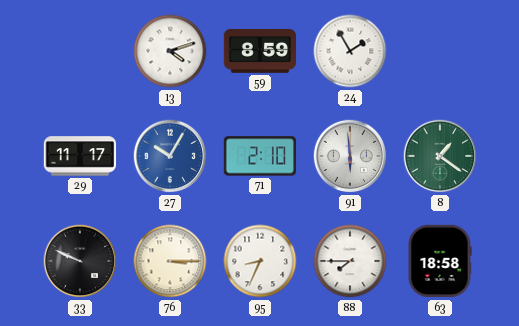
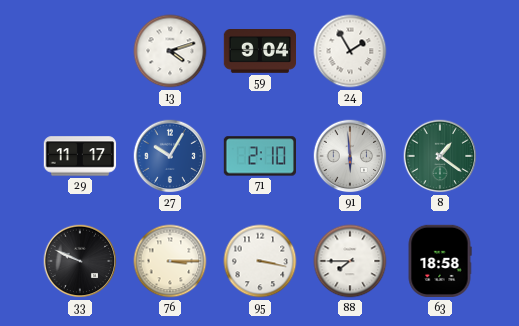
59: 8:59 -> 9:04 (259, 52)
95: 8:34 -> 3:17 (260, 261)
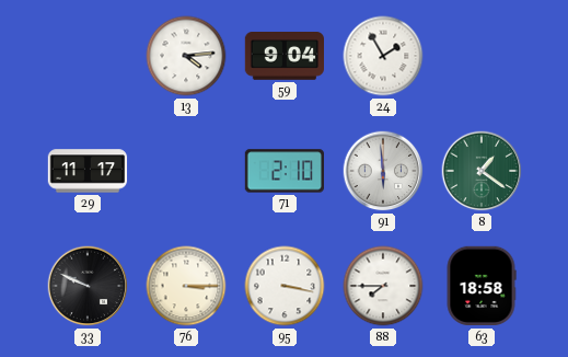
13: 4:12 -> 4:14 (186, 56)
27: 10:05 -> none (170, 156)
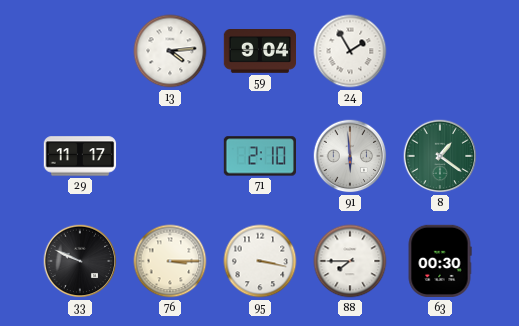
63: 18:58 -> 00:30 (440, 261)
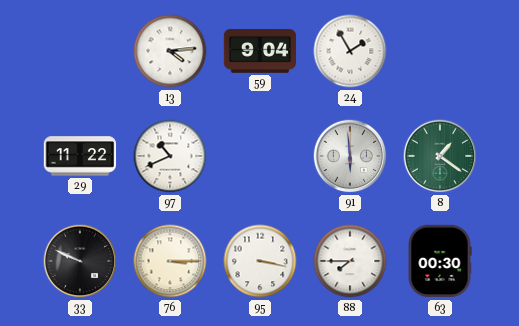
29: 11:17 -> 11:22 (80, 156)
97: none -> 10:41 (170, 156)
71: 2:10 -> none (259, 156)
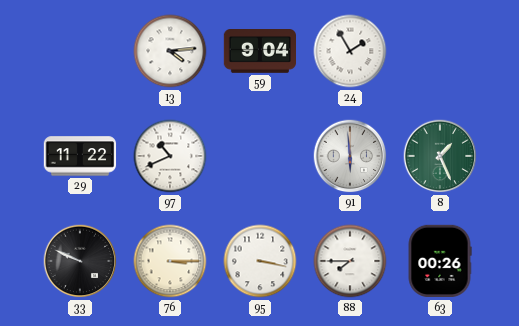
8: 1:21 -> 1:26 (440, 156)
63: 00:30 -> 00:26 (440, 261)
